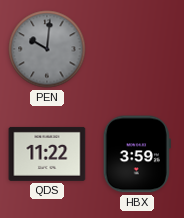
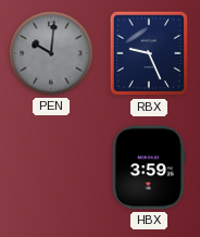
RBX: none -> 9:26 (149, 53)
QDS: 11:22 -> none (47, 154)
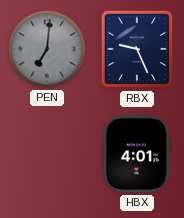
PEN: 10:01 -> 7:01 (47, 49)
HBX: 3:59 -> 4:01 (137, 154)
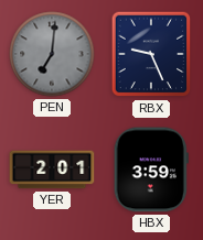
YER: none -> 2:01 (52, 170)
HBX: 4:01 -> 3:59 (151, 170)
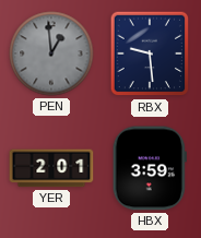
PEN: 7:01 -> 12:59 (51, 53)
RBX: 9:26 -> 9:29 (150, 53)
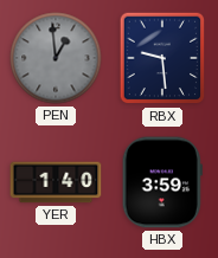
YER: 2:01 -> 1:40 (56, 182)
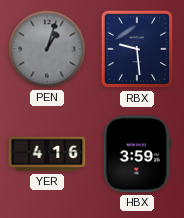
PEN: 12:59 -> 1:03 (47, 49)
YER: 1:40 -> 4:16 (47, 154)
